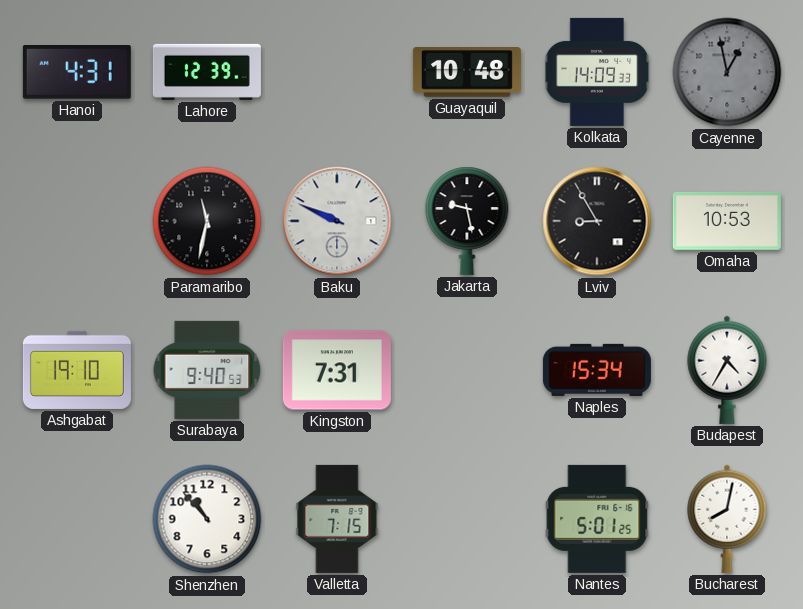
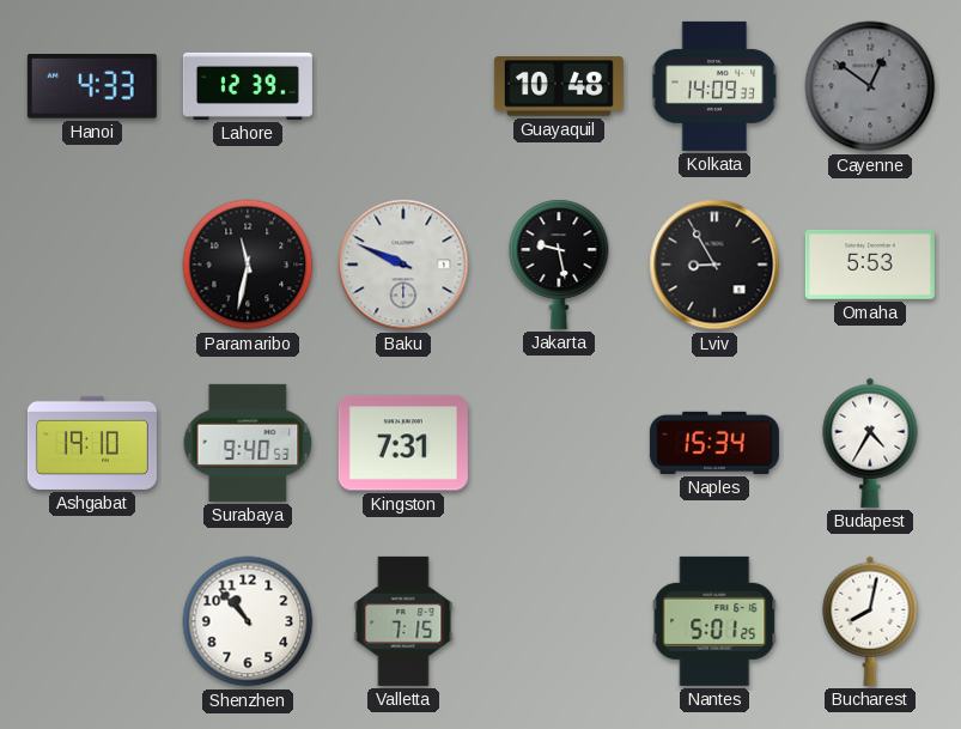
Hanoi: 4:31 -> 4:33 (92, 87)
Cayenne: 12:58 -> 12:51 (870, 86)
Omaha: 10:53 -> 5:53 (870, 265)
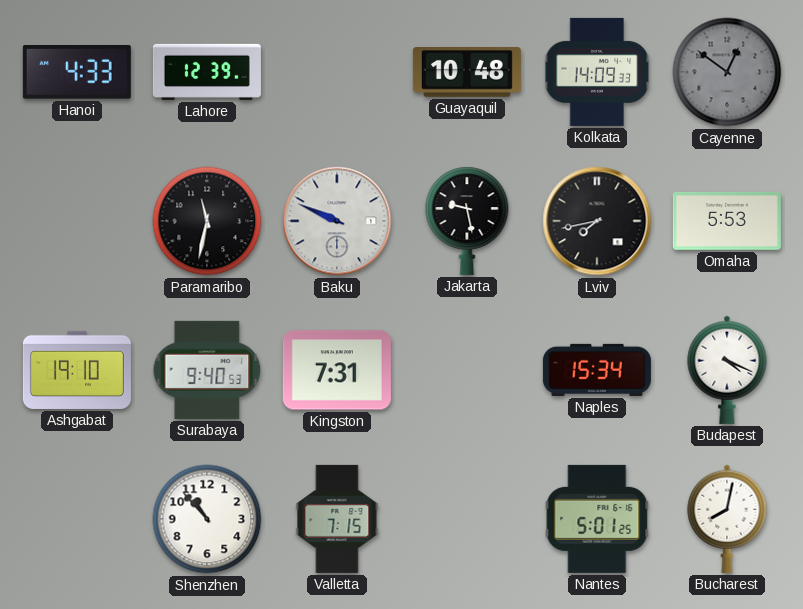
Lviv: 8:55 -> 7:43 (597, 221)
Budapest: 4:35 -> 4:19 (727, 370)
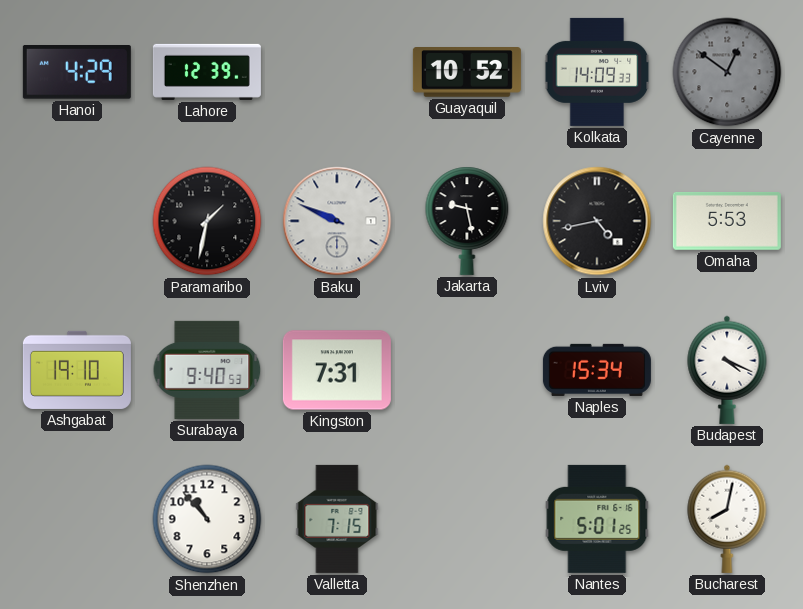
Hanoi: 4:33 -> 4:29 (77, 73)
Guayaquil: 10:48 -> 10:52 (467, 73)
Paramaribo: 11:32 -> 1:32 (207, 221)
Lviv: 7:43 -> 4:43 (597, 221)
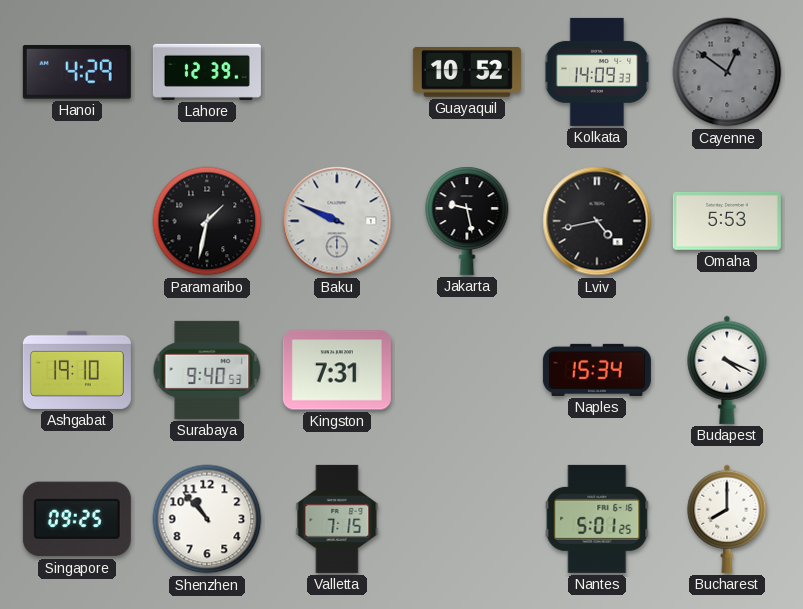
Singapore: none -> 09:25 (77, 519)
Bucharest: 8:02 -> 8:00 (727, 519)
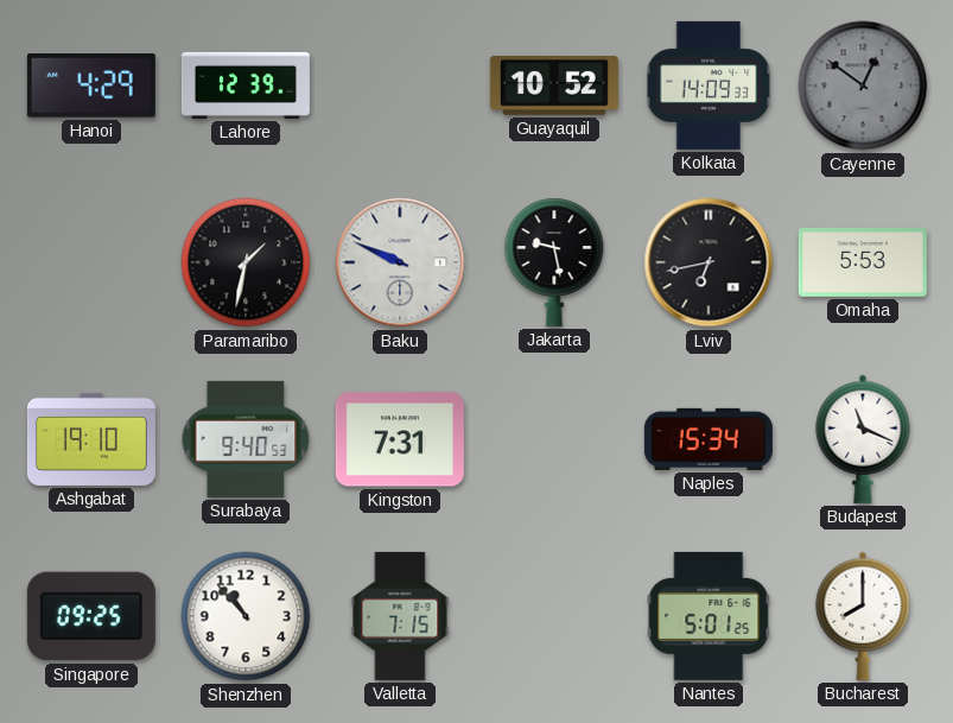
Lviv: 4:43 -> 6:43 (709, 262)
Budapest: 4:19 -> 11:19 (863, 439)
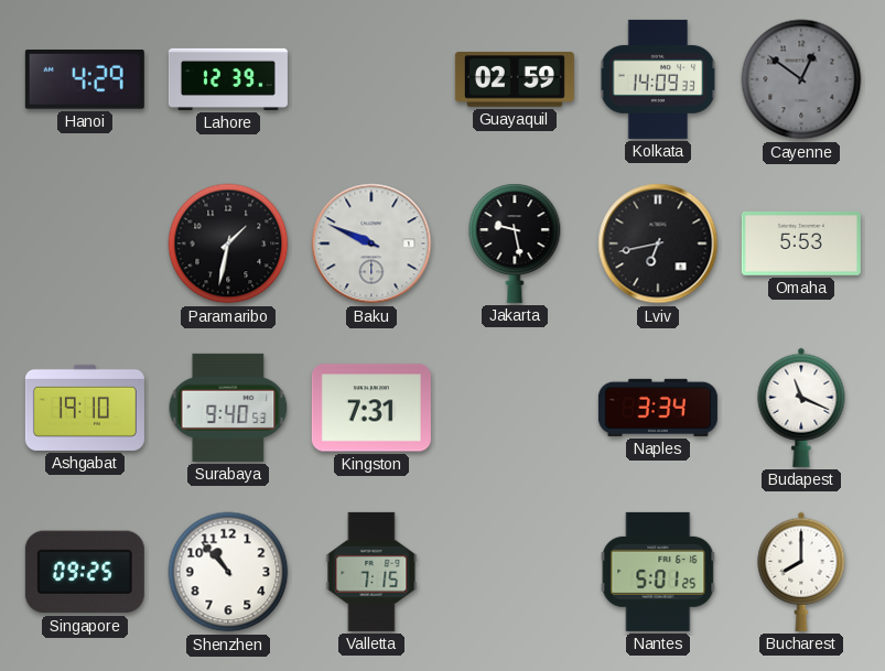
Guayaquil: 10:52 -> 02:59 (515, 80)
Naples: 15:34 -> 3:34 (658, 408)
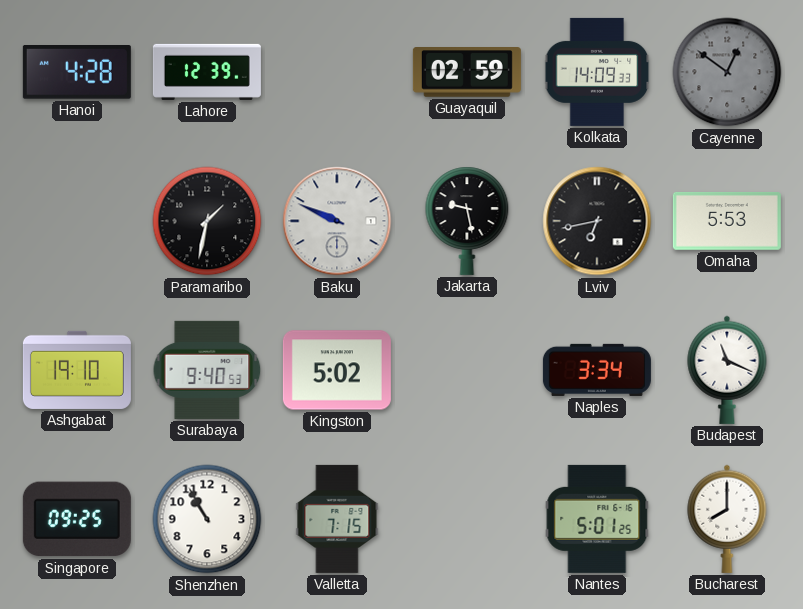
Hanoi: 4:29 -> 4:28 (77, 73)
Kingston: 7:31 -> 5:02 (337, 370)
Shenzhen: 10:53 -> 10:55 (207, 519)
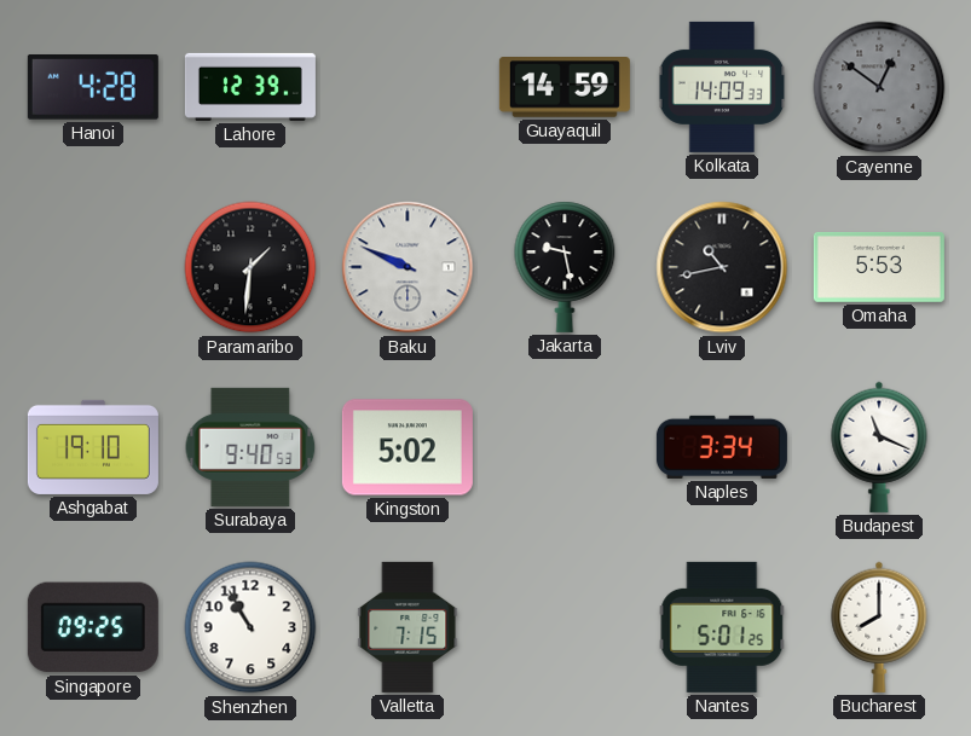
Guayaquil: 02:59 -> 14:59 (565, 88)
Paramaribo: 1:32 -> 1:31 (250, 267)
Lviv: 6:43 -> 10:43 (722, 267)
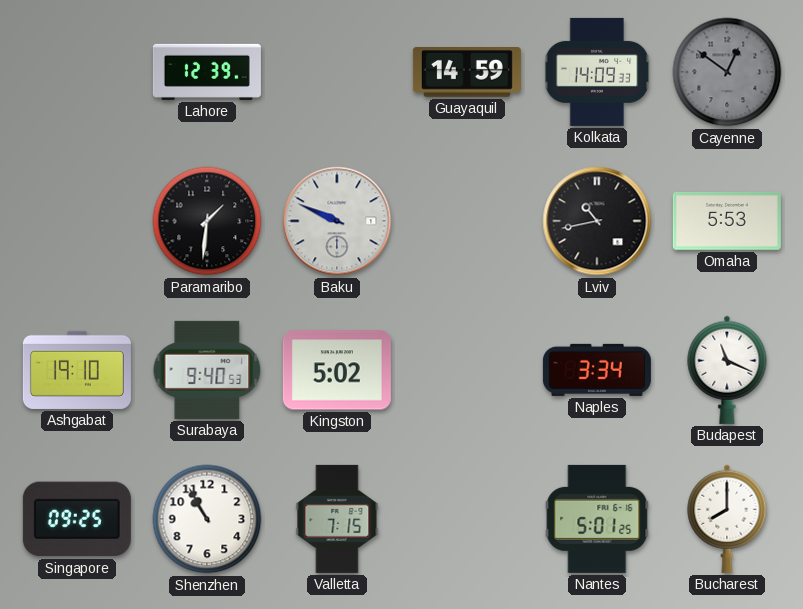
Hanoi: 4:28 -> none (93, 88)
Jakarta: 9:28 -> none (565, 267)
